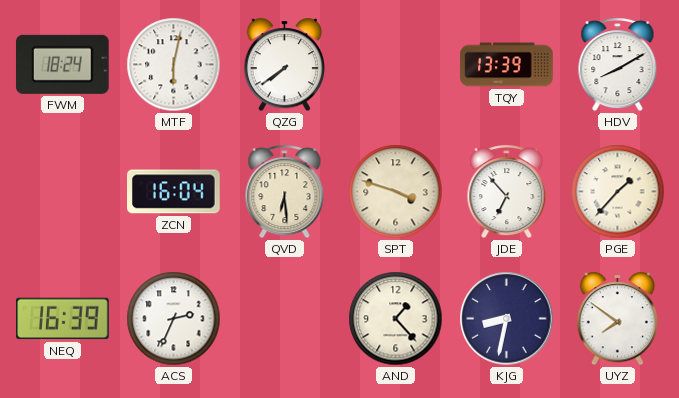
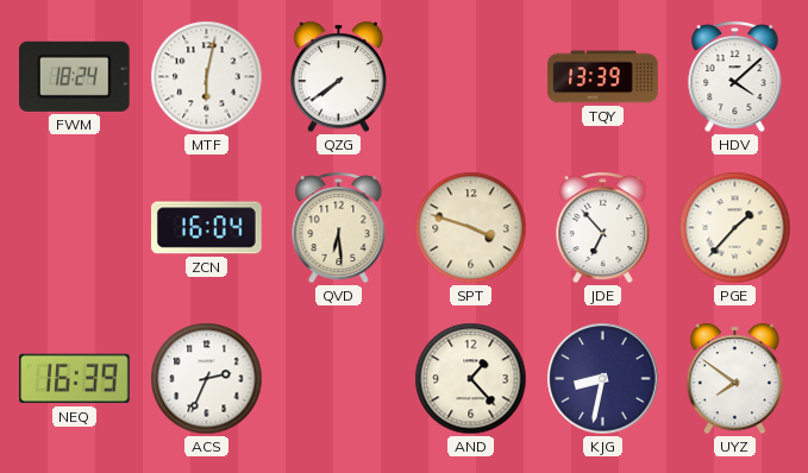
HDV: 8:10 -> 4:08 (735, 77)
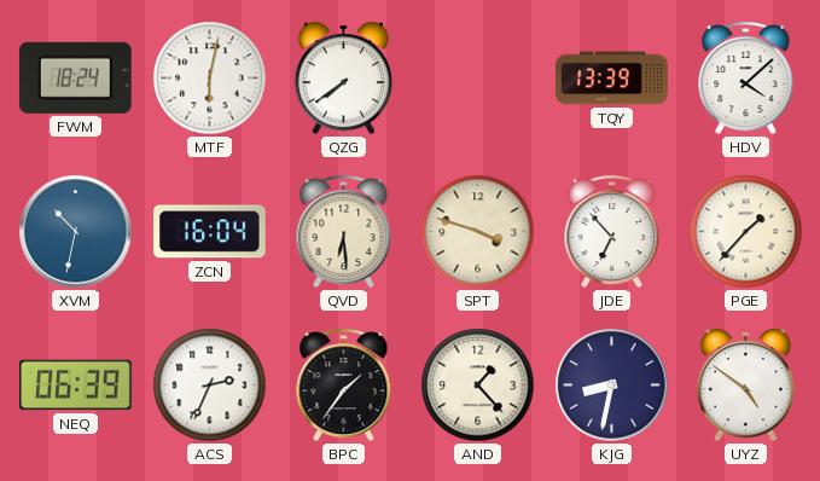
XVM: none -> 10:32 (76, 232)
NEQ: 16:39 -> 06:39 (76, 386)
BPC: none -> 1:36 (344, 386)
UYZ: 7:51 -> 4:51 (746, 386)
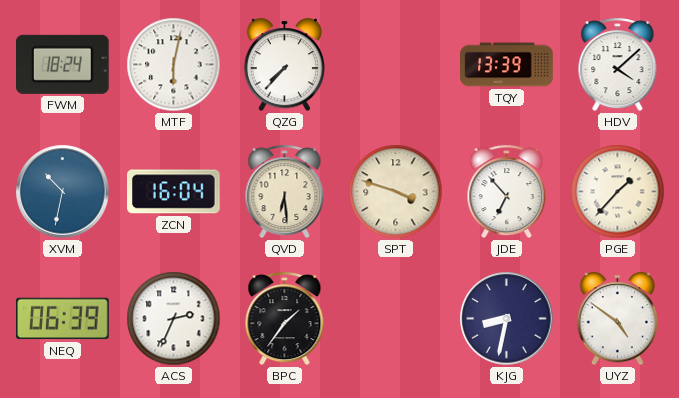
QZG: 7:39 -> 7:37 (285, 65)
AND: 1:23 -> none (478, 386)
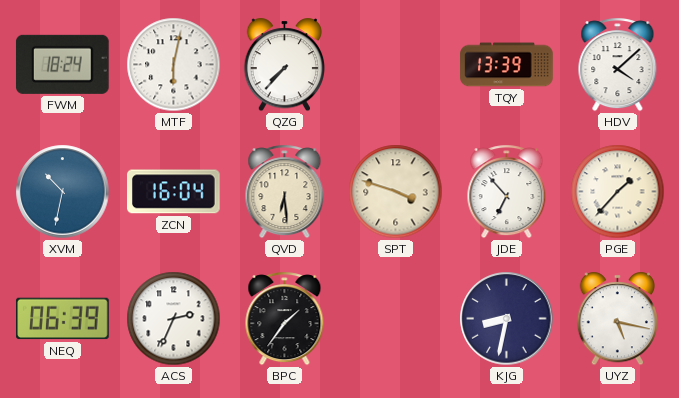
UYZ: 4:51 -> 5:17 (618, 319)
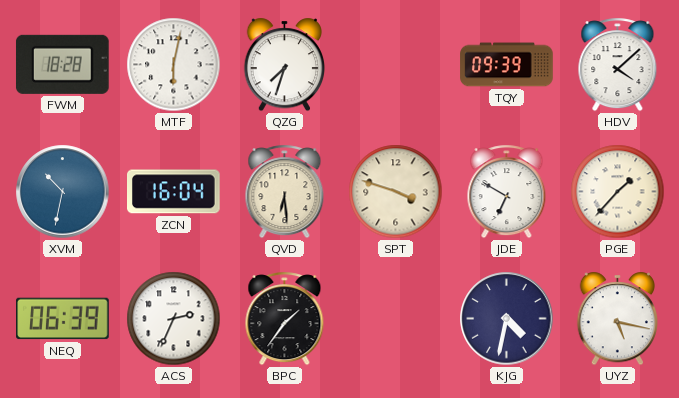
FWM: 18:24 -> 18:28 (62, 64)
QZG: 7:37 -> 7:33 (285, 65)
TQY: 13:39 -> 09:39 (507, 65)
JDE: 6:53 -> 6:50 (507, 192)
KJG: 8:32 -> 4:32 (507, 319)
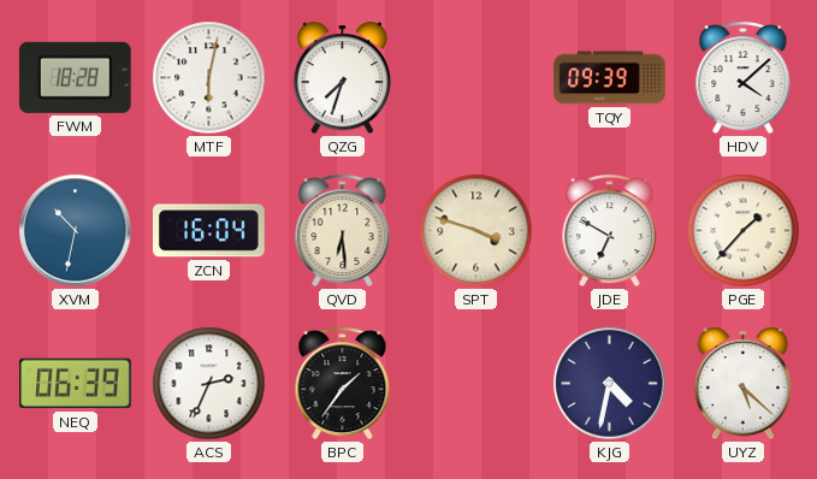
UYZ: 5:17 -> 5:22 (744, 384)
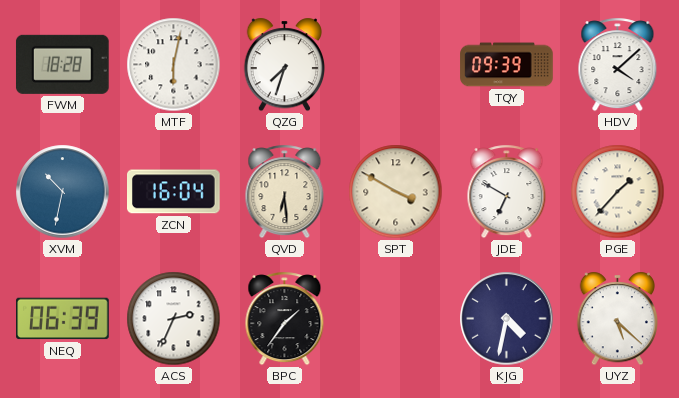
SPT: 3:48 -> 3:50 (396, 192)
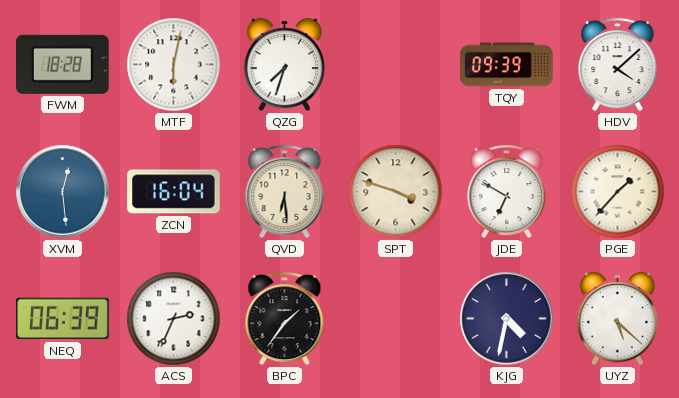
XVM: 10:32 -> 12:29 (63, 192)
SPT: 3:50 -> 3:48 (396, 192)
